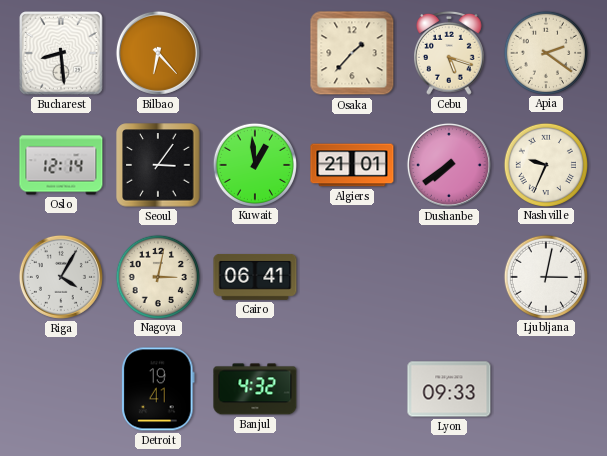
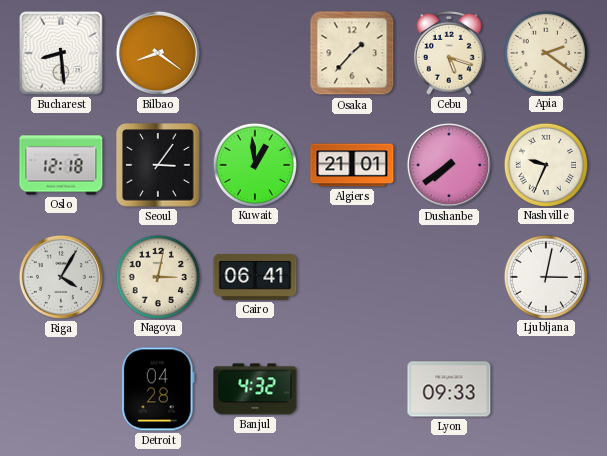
Bilbao: 6:23 -> 8:21 (158, 53)
Oslo: 12:14 -> 12:18 (61, 165)
Detroit: 19:41 -> 04:28 (159, 389)
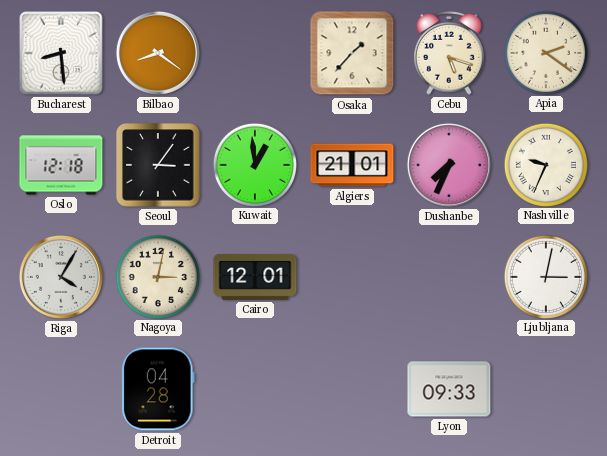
Dushanbe: 7:39 -> 7:34 (449, 165)
Cairo: 06:41 -> 12:01 (255, 278)
Banjul: 4:32 -> none (255, 389)
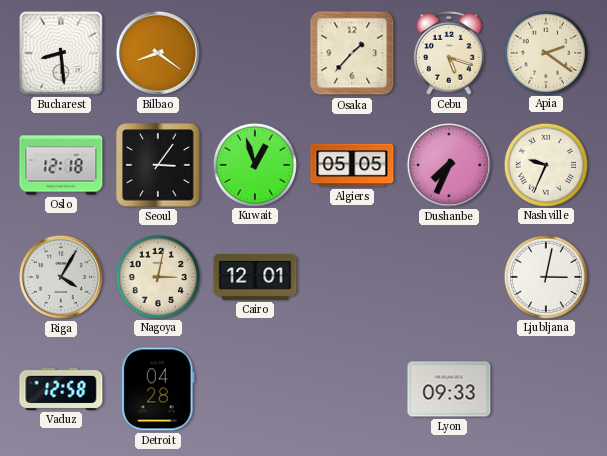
Kuwait: 12:59 -> 12:57 (254, 164)
Algiers: 21:01 -> 05:05 (352, 165)
Vaduz: none -> 12:58 (61, 389)
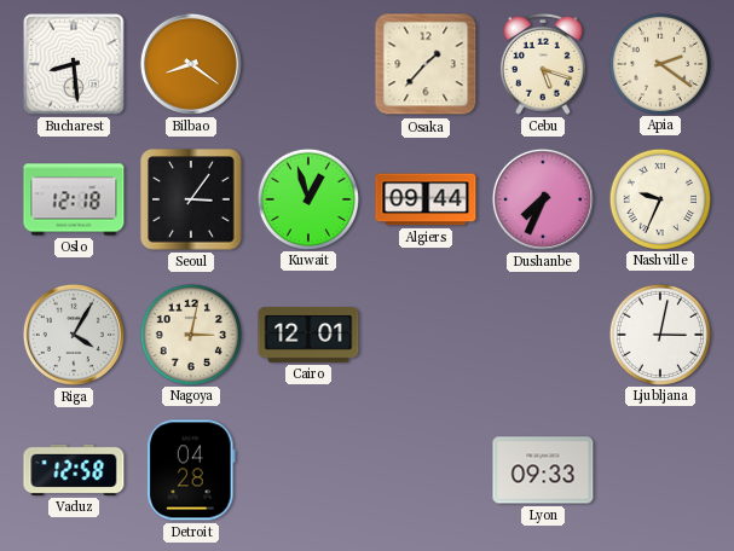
Algiers: 05:05 -> 09:44 (426, 199)
